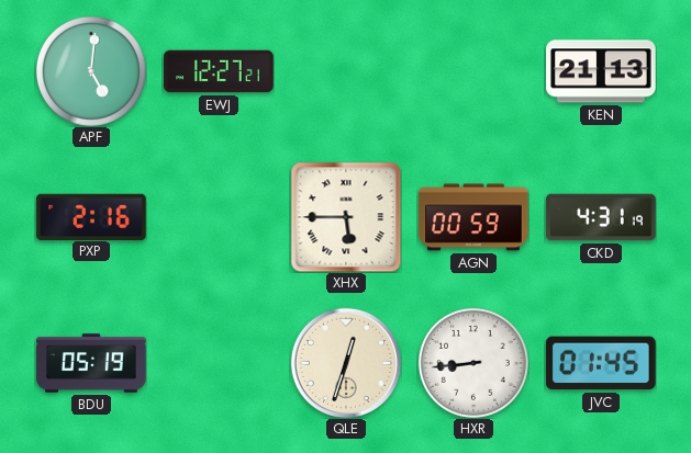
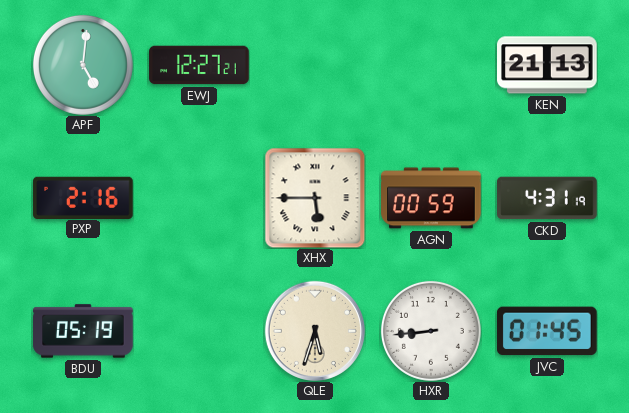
QLE: 12:33 -> 5:33 (315, 331)
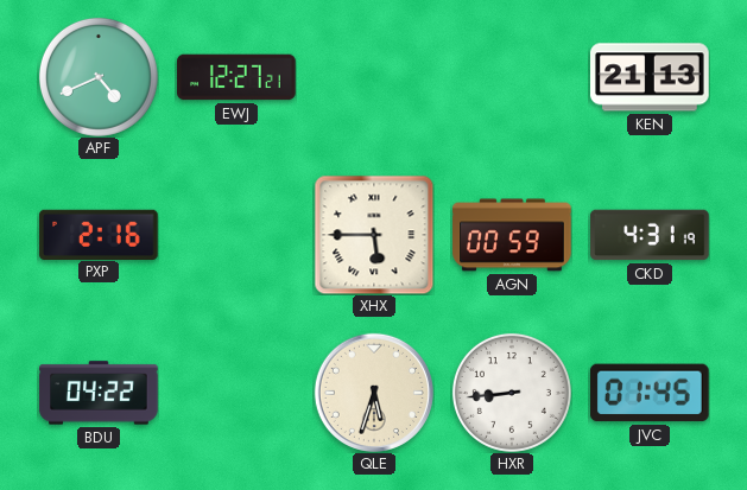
APF: 5:01 -> 4:41 (99, 77)
BDU: 05:19 -> 04:22 (99, 393)
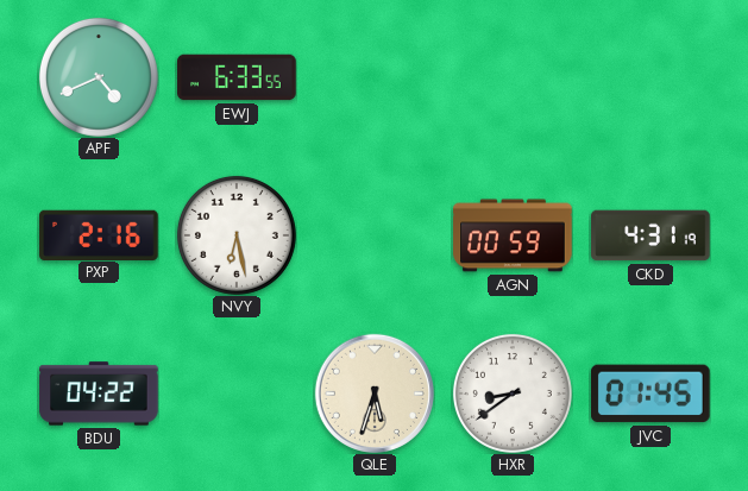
EWJ: 12:27 -> 6:33 (237, 77)
KEN: 21:13 -> none (650, 77)
NVY: none -> 6:28 (237, 235)
XHX: 5:45 -> none (374, 235)
HXR: 8:44 -> 8:39 (513, 394)
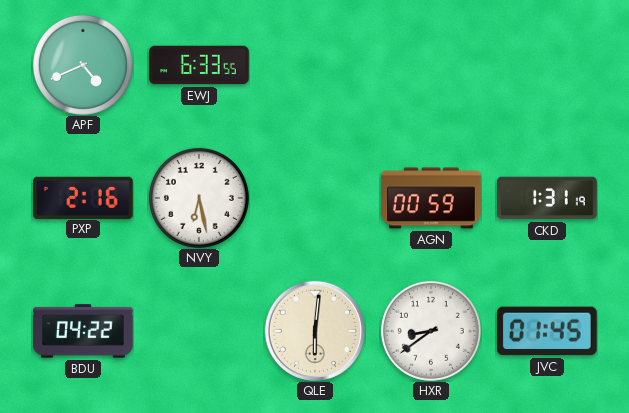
CKD: 4:31 -> 1:31 (547, 198)
QLE: 5:33 -> 6:01 (315, 331)
